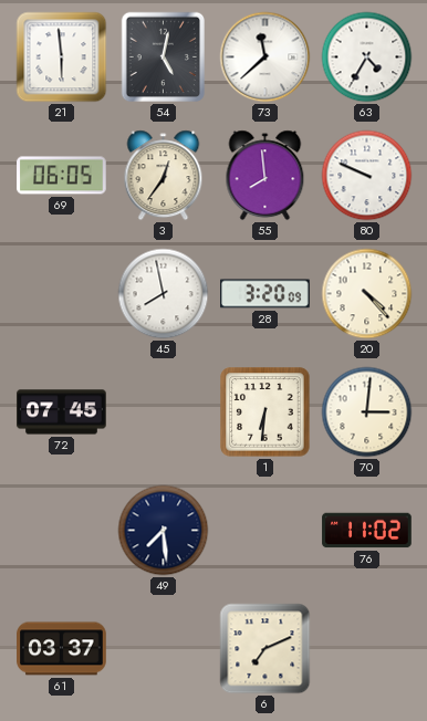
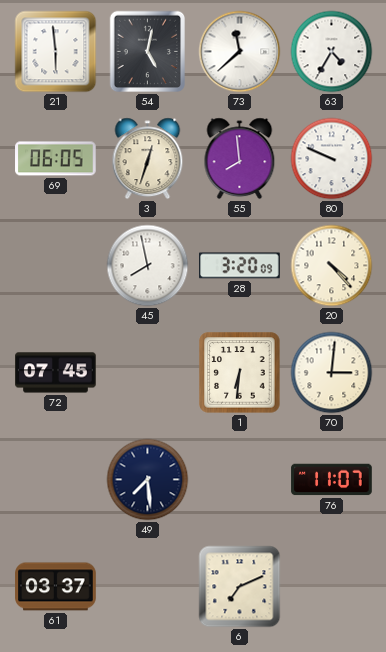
3: 12:36 -> 12:33 (148, 159)
76: 11:02 -> 11:07 (332, 480)
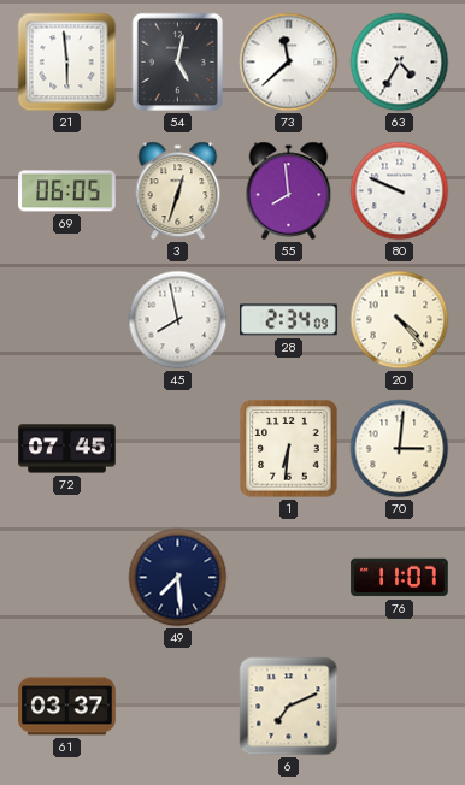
28: 3:20 -> 2:34 (289, 320)
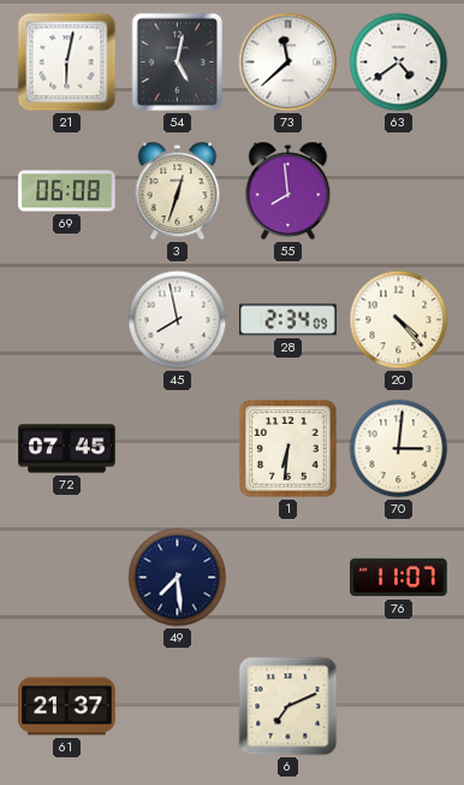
21: 5:59 -> 6:02 (67, 63)
63: 4:35 -> 4:39 (399, 63)
69: 06:05 -> 06:08 (67, 191)
80: 9:49 -> none (400, 191)
61: 03:37 -> 21:37 (67, 707)
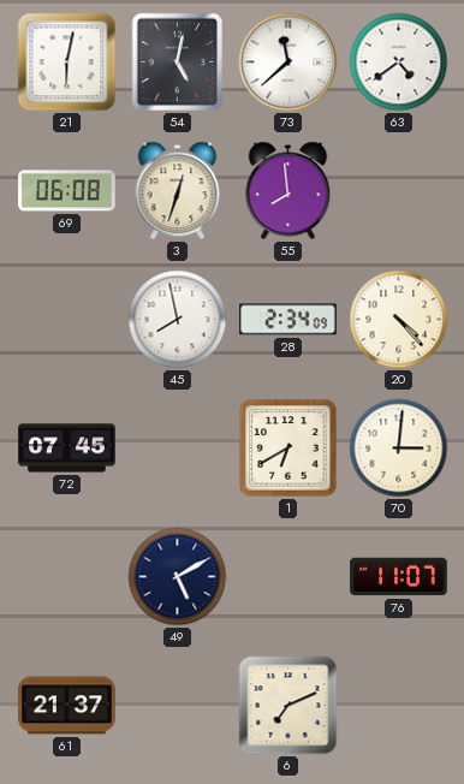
1: 6:31 -> 6:40 (288, 449)
49: 7:29 -> 5:10 (178, 577)
